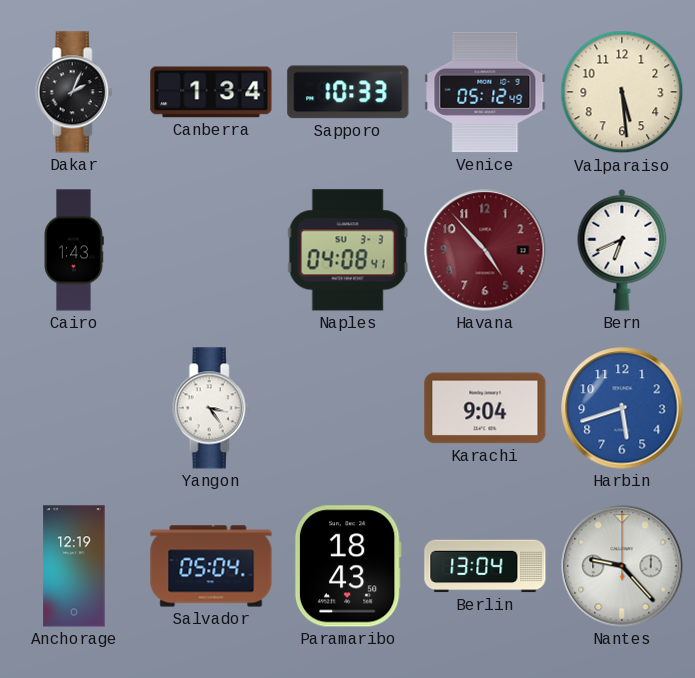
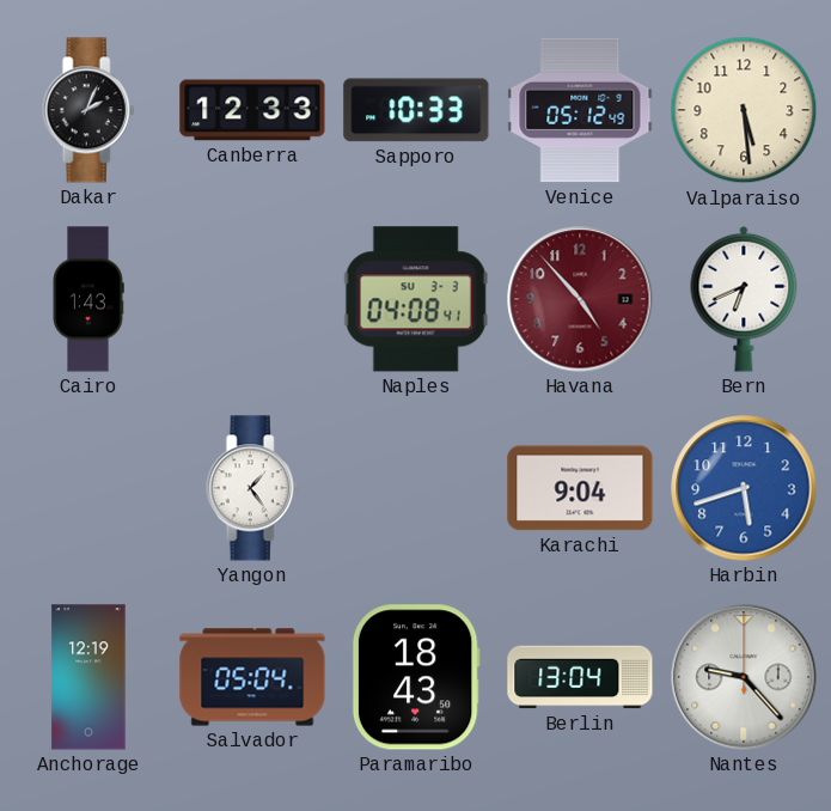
Canberra: 1:34 -> 12:33 (252, 110)
Yangon: 3:24 -> 1:24 (252, 488)
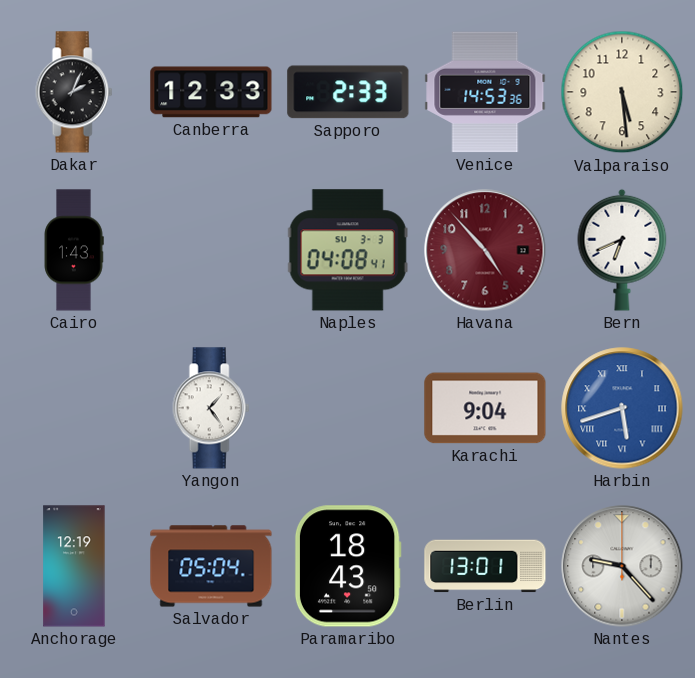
Sapporo: 10:33 -> 2:33 (348, 92)
Venice: 05:12 -> 14:53 (485, 92)
Harbin numerals: Arabic -> Roman (622, 408)
Berlin: 13:04 -> 13:01 (485, 566)
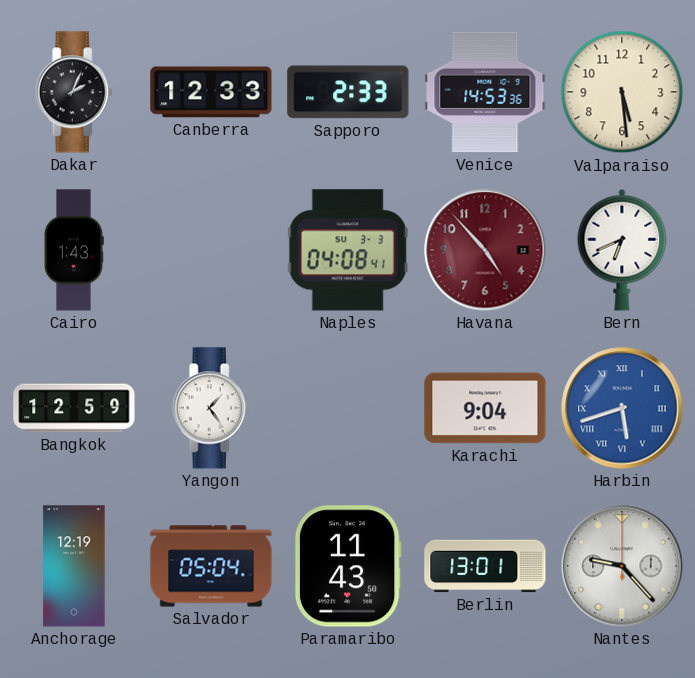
Bangkok: none -> 12:59 (74, 408)
Paramaribo: 18:43 -> 11:43 (348, 566)
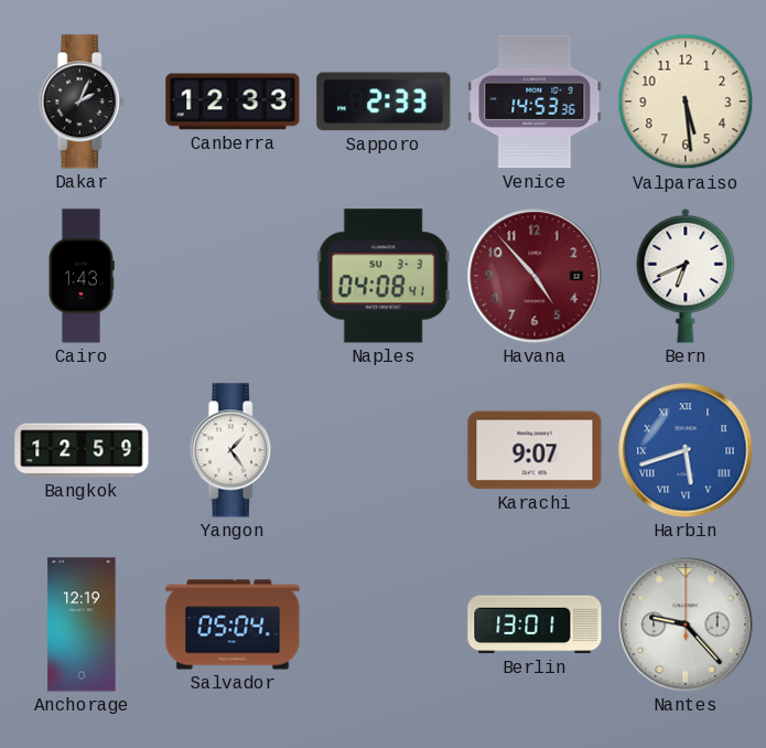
Karachi: 9:04 -> 9:07 (535, 450)
Paramaribo: 11:43 -> none (348, 566)
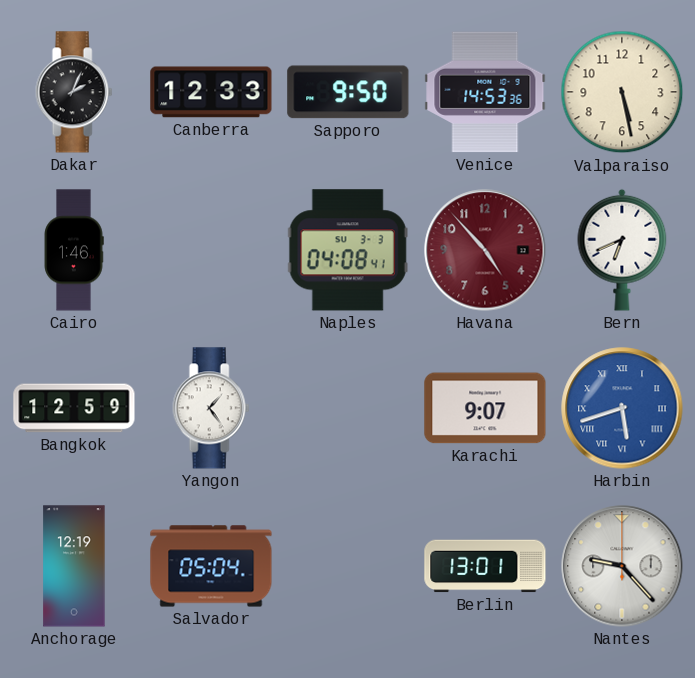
Sapporo: 2:33 -> 9:50 (348, 92)
Valparaiso: 5:29 -> 5:28 (622, 92)
Cairo: 1:43 -> 1:46 (74, 250)
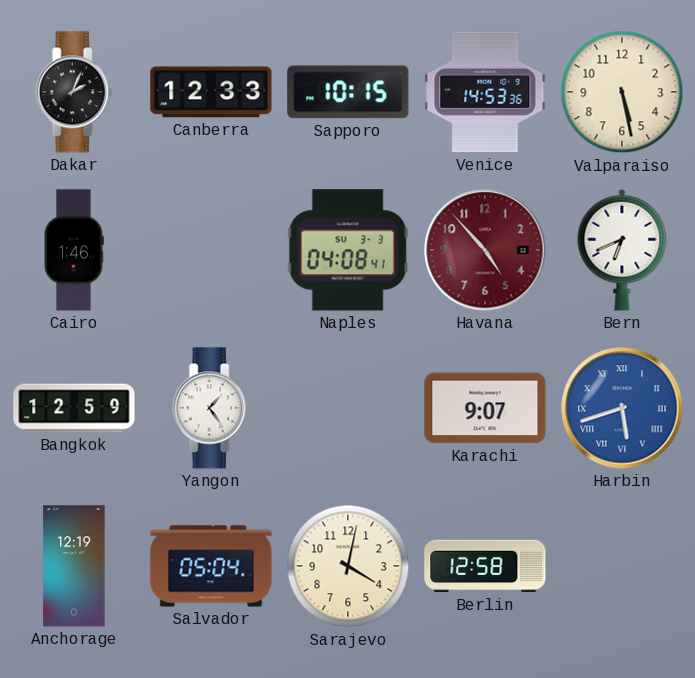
Sapporo: 9:50 -> 10:15 (348, 92)
Sarajevo: none -> 4:02 (348, 566)
Berlin: 13:01 -> 12:58 (485, 566)
Nantes: 9:23 -> none (622, 566)
